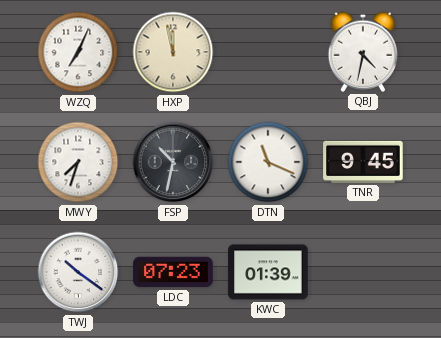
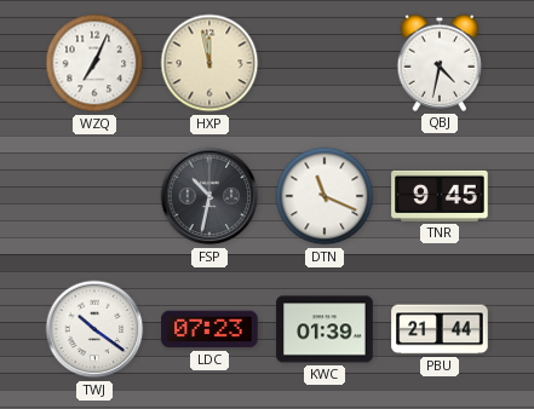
MWY: 7:33 -> none (78, 162)
PBU: none -> 21:44 (440, 329)
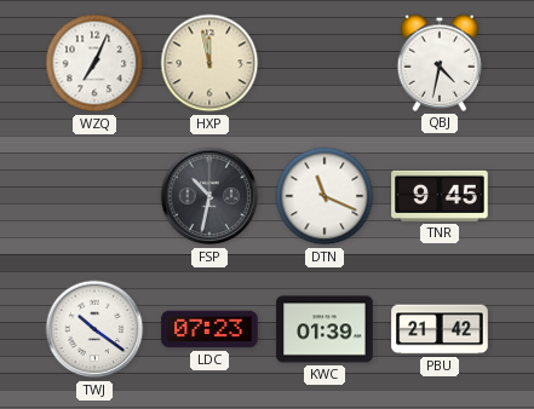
PBU: 21:44 -> 21:42 (440, 329)
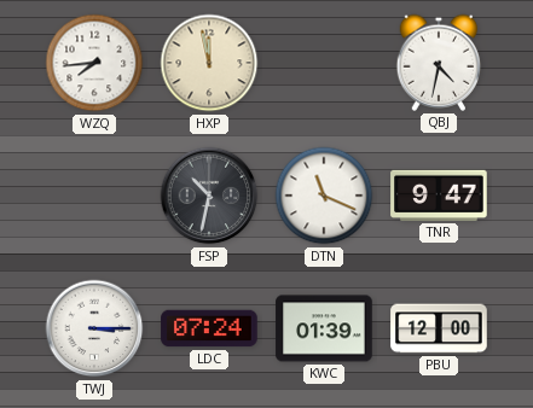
WZQ: 7:04 -> 7:44 (94, 63)
TNR: 9:45 -> 9:47 (439, 196)
TWJ: 10:21 -> 3:15 (94, 328)
LDC: 07:23 -> 07:24 (209, 328)
PBU: 21:42 -> 12:00 (439, 328)
